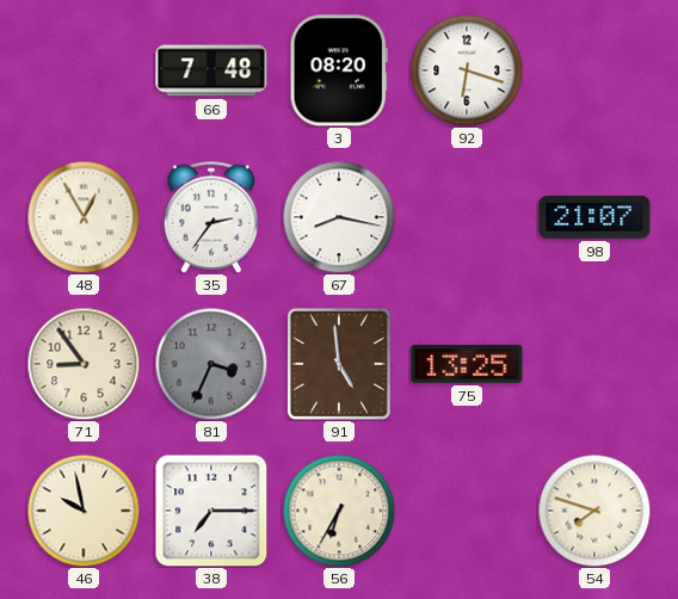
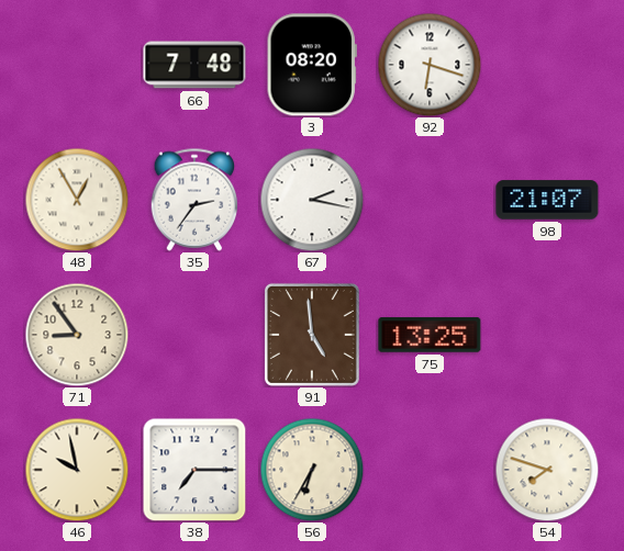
67: 8:17 -> 2:17 (312, 200)
81: 3:34 -> none (211, 364)
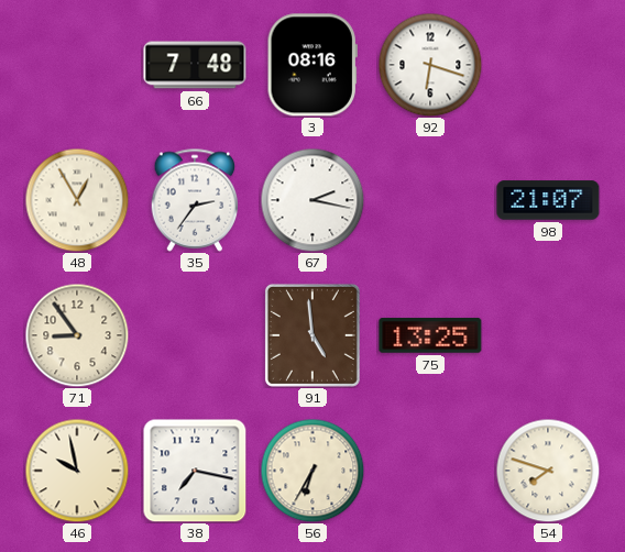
3: 08:20 -> 08:16 (312, 65)
38: 7:15 -> 7:17 (195, 471)
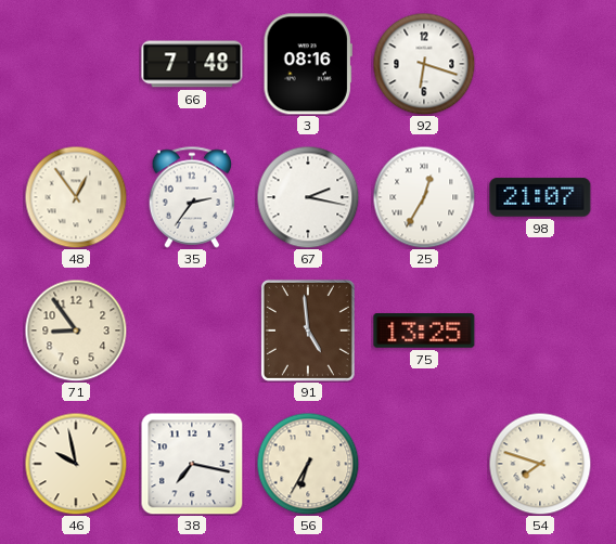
48: 12:55 -> 12:54 (76, 197)
25: none -> 12:35 (424, 197)
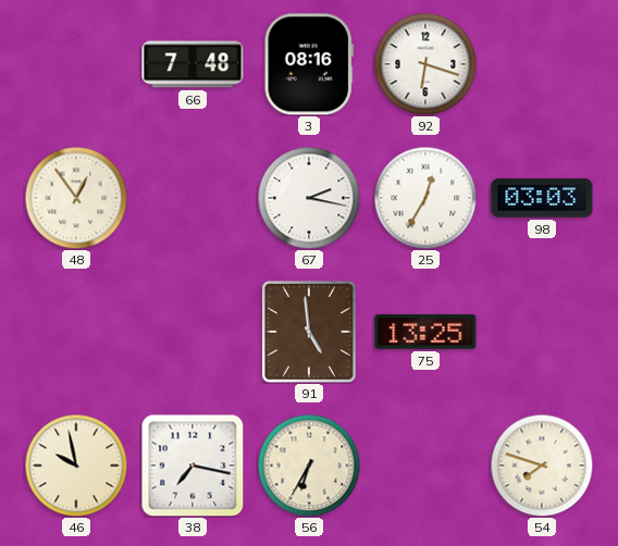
35: 2:36 -> none (192, 197)
98: 21:07 -> 03:03 (542, 198)
71: 8:54 -> none (76, 331)
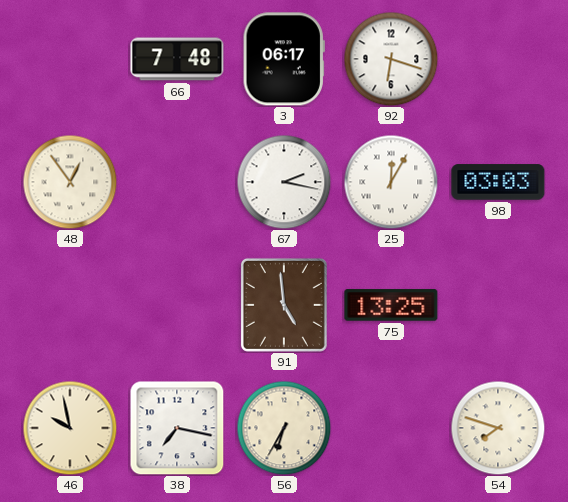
3: 08:16 -> 06:17 (284, 59)
25: 12:35 -> 12:05 (391, 182)
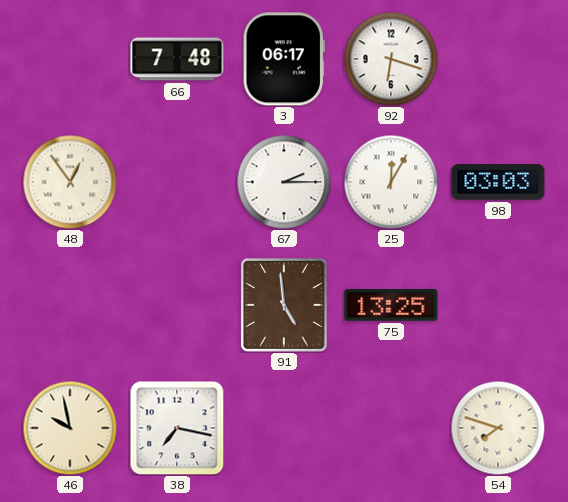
67: 2:17 -> 2:15 (284, 182)
56: 6:35 -> none (284, 428)
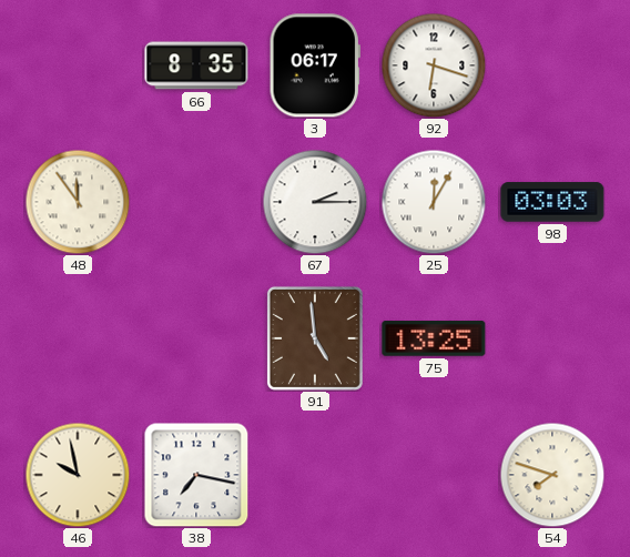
66: 7:48 -> 8:35 (196, 65)
48: 12:54 -> 11:54 (78, 202)
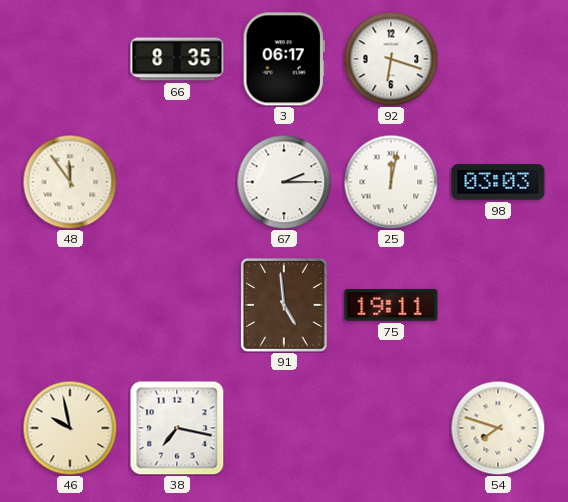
25: 12:05 -> 12:02 (391, 182)
75: 13:25 -> 19:11 (391, 305)
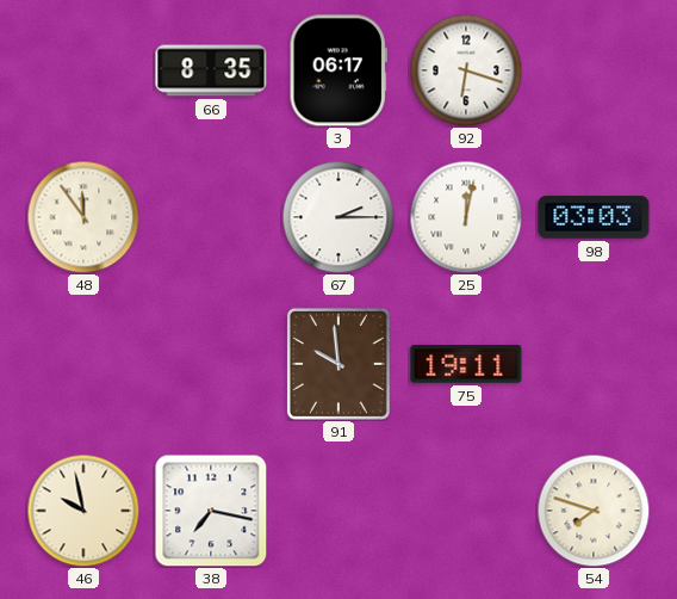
91: 4:59 -> 9:59 (338, 364)
